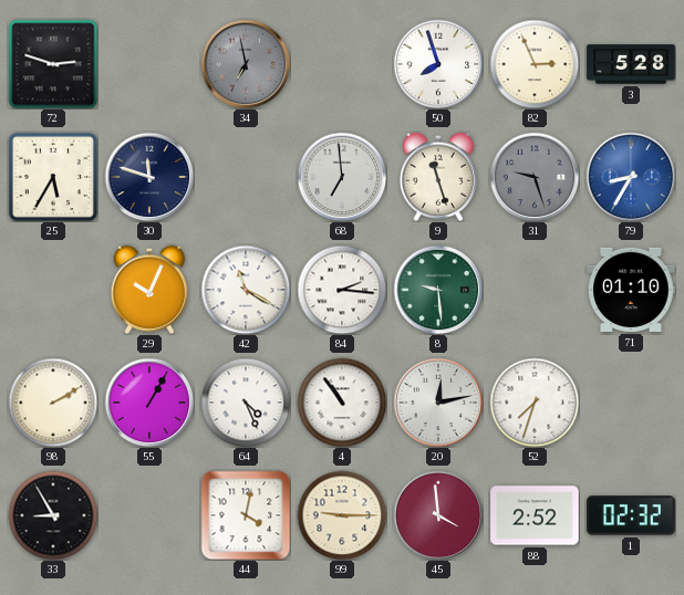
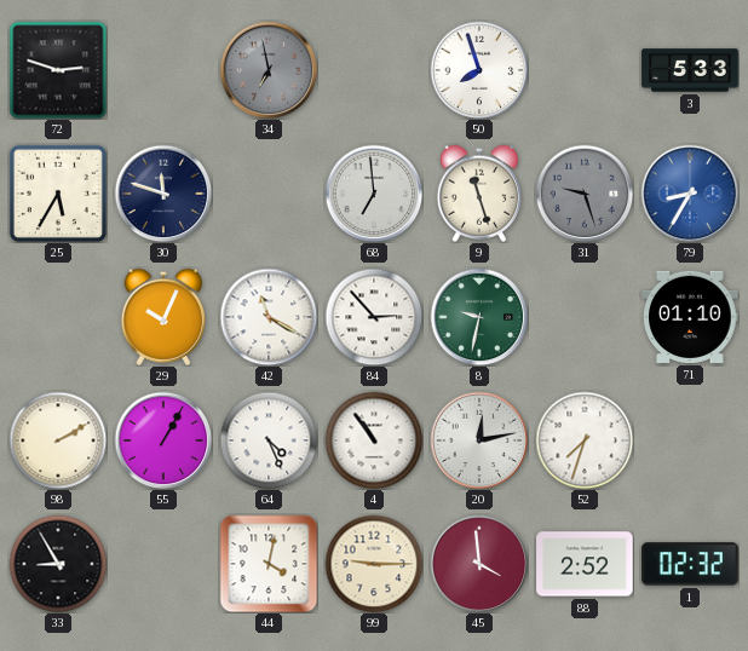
82: 2:56 -> none (535, 64)
3: 5:28 -> 5:33 (690, 70)
84: 2:16 -> 2:53 (374, 317)
8: 9:29 -> 9:32 (479, 317)
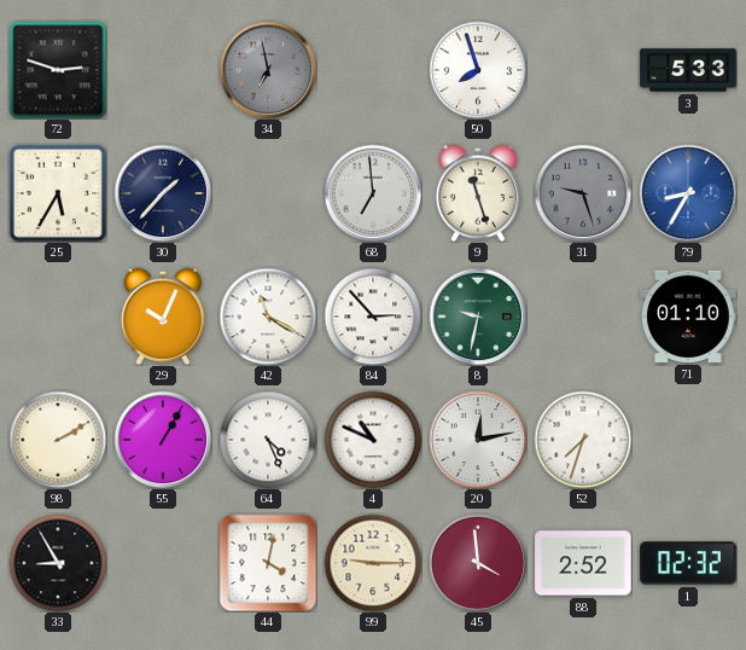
30: 11:48 -> 1:37 (163, 193)
4: 10:54 -> 10:49 (373, 440)
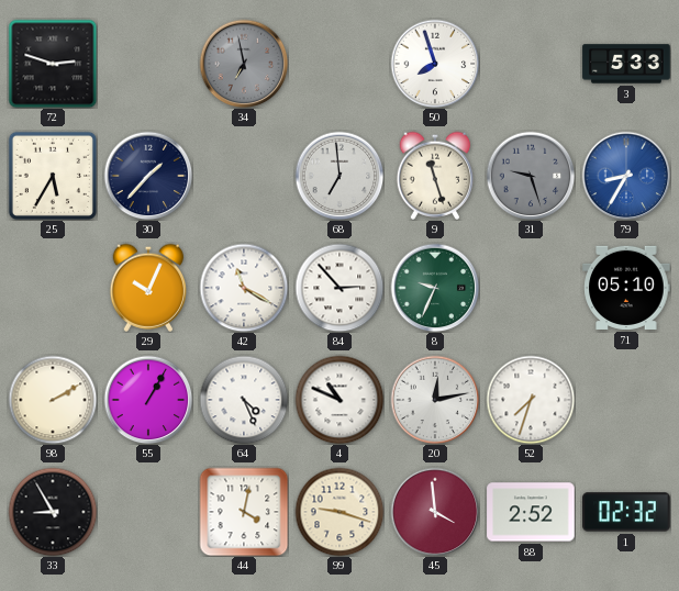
8: 9:32 -> 9:34 (435, 288)
71: 01:10 -> 05:10 (626, 288)
99: 9:15 -> 9:18 (340, 512)
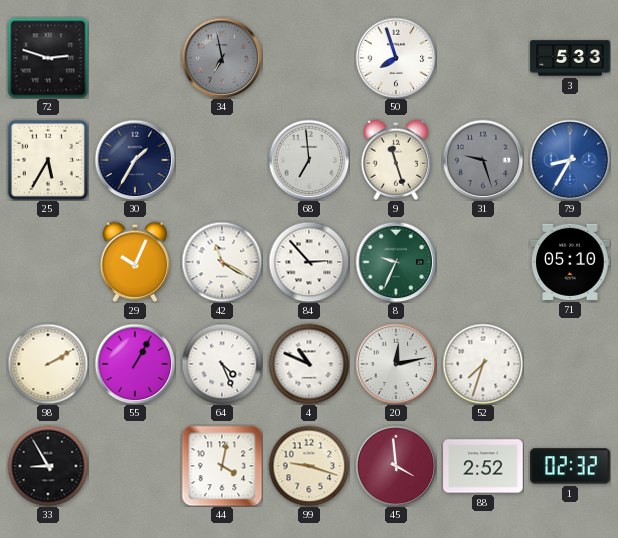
30: 1:37 -> 1:35 (135, 160)
